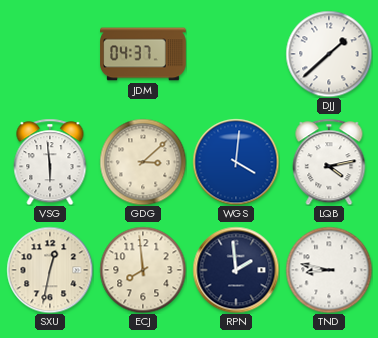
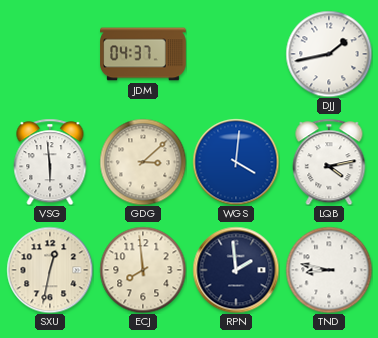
DJJ: 1:38 -> 1:43 (329, 54)
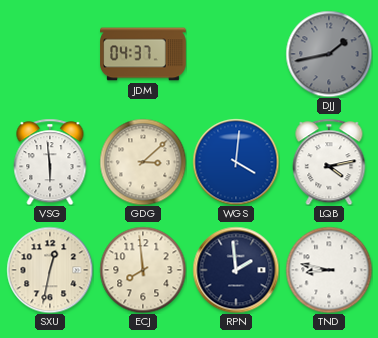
DJJ dial: white -> grey (329, 54)
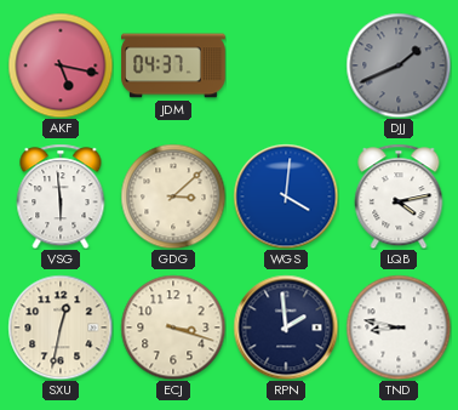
AKF: none -> 5:17 (61, 66)
DJJ: 1:43 -> 1:41 (399, 66)
ECJ: 7:59 -> 3:18 (173, 328)
